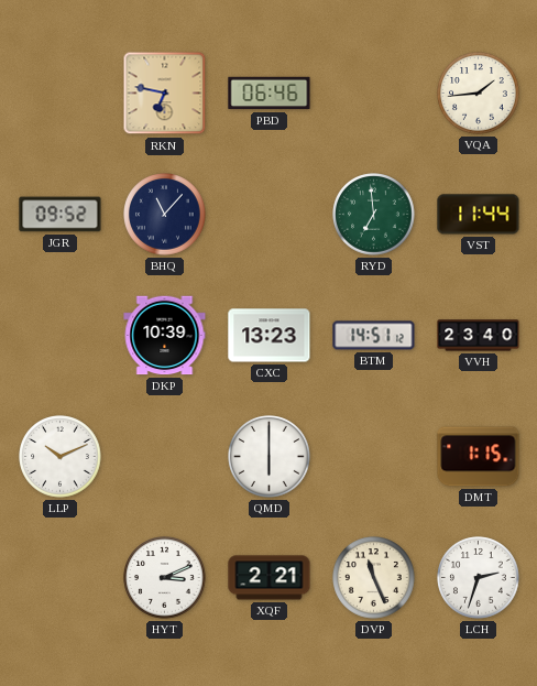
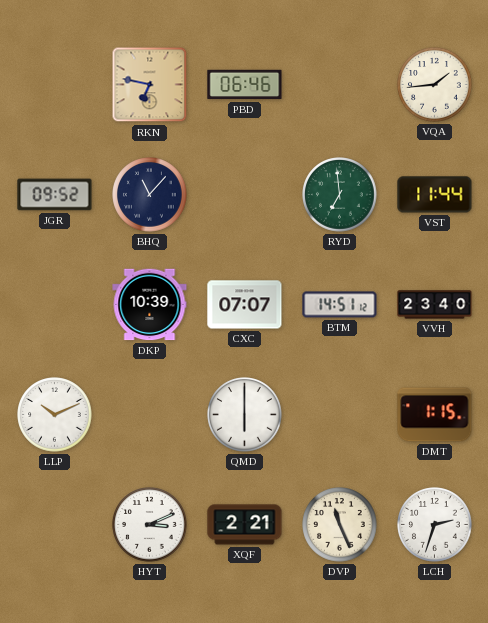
CXC: 13:23 -> 07:07 (245, 305)
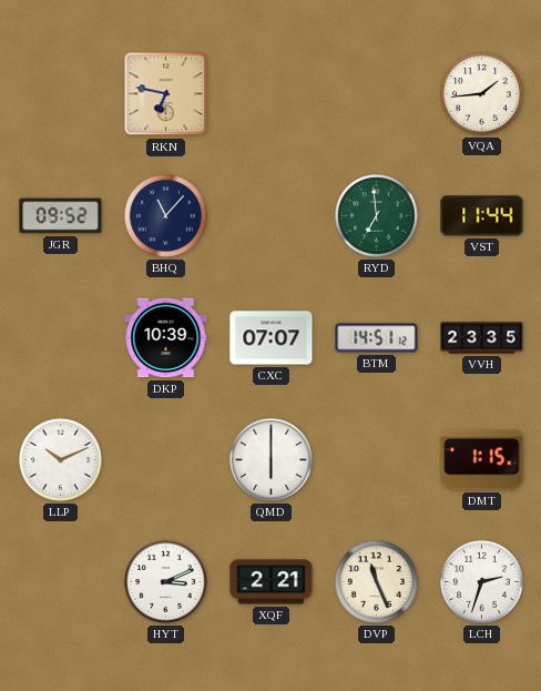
PBD: 06:46 -> none (245, 85)
VVH: 23:40 -> 23:35 (482, 338)
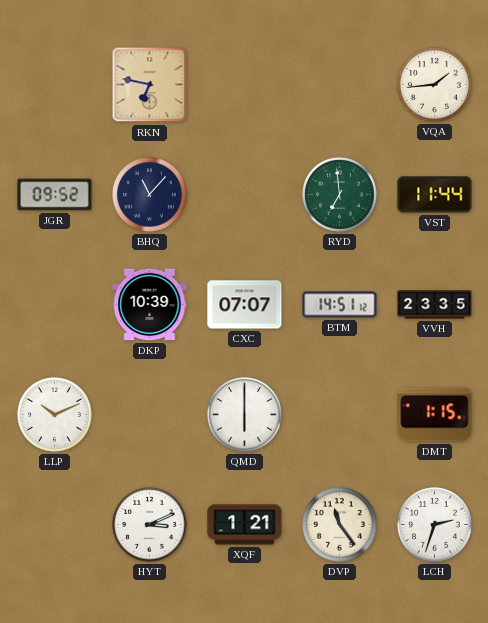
XQF: 2:21 -> 1:21 (245, 525)
DVP: 11:26 -> 11:24 (340, 525)
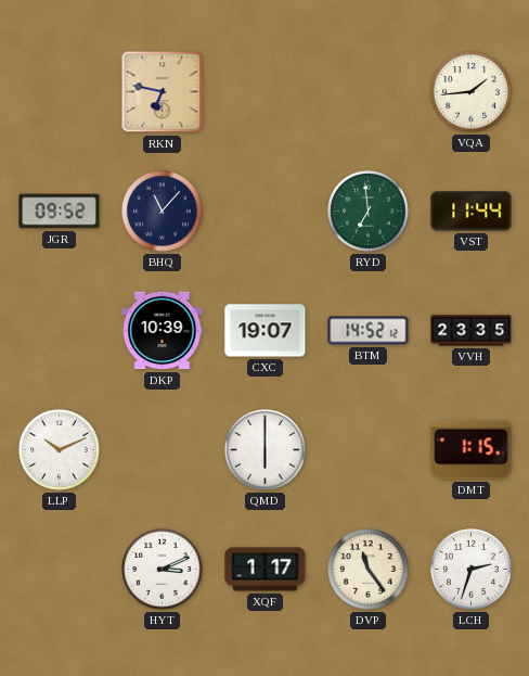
CXC: 07:07 -> 19:07 (266, 331)
BTM: 14:51 -> 14:52 (369, 331)
XQF: 1:21 -> 1:17 (266, 570)
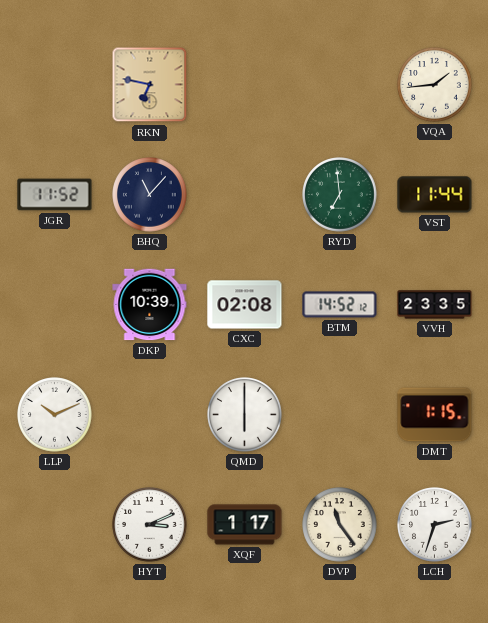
JGR: 09:52 -> 11:52 (55, 195)
CXC: 19:07 -> 02:08 (245, 305)
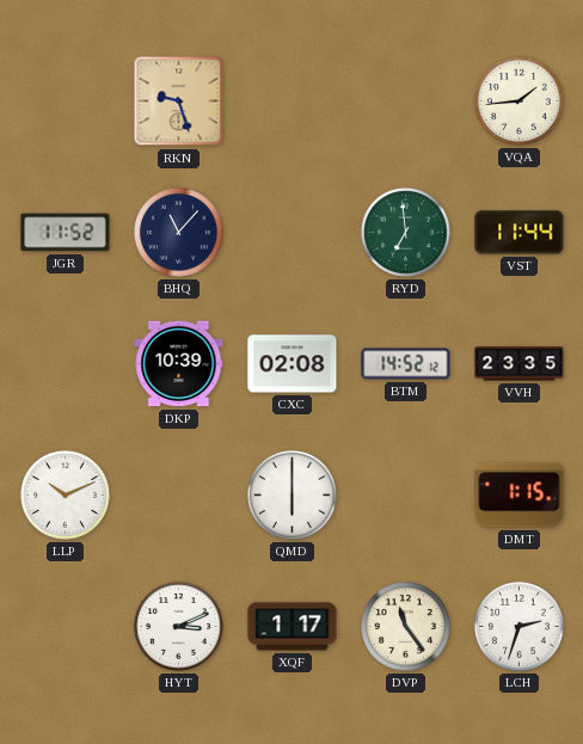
RKN: 6:47 -> 9:27 (179, 102)
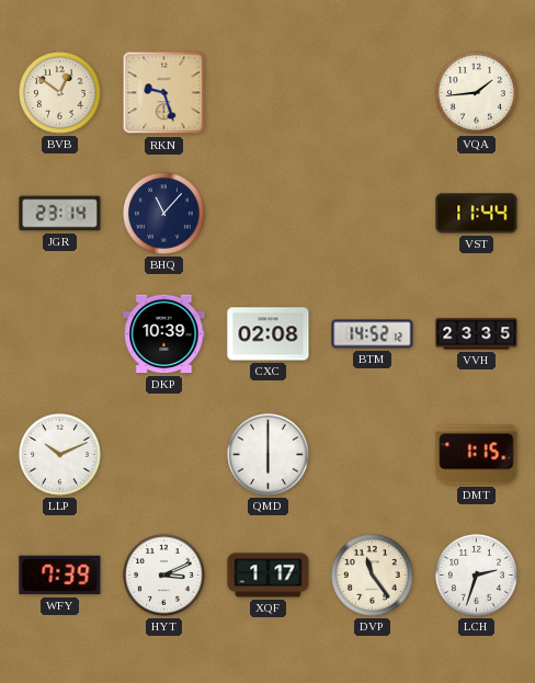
BVB: none -> 12:51 (60, 93)
JGR: 11:52 -> 23:14 (60, 214)
RYD: 6:59 -> none (406, 233)
WFY: none -> 7:39 (60, 576)
